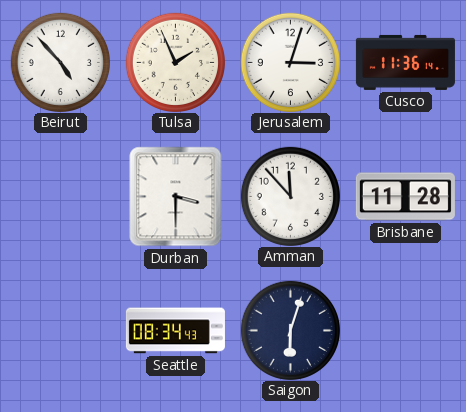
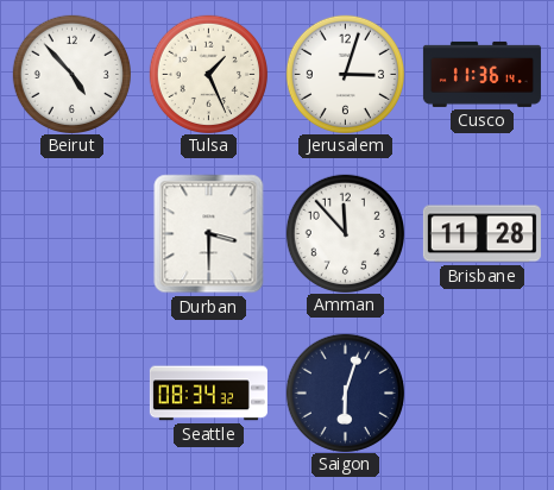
Tulsa: 1:56 -> 1:26 (208, 74)
Seattle: 08:34:43 -> 08:34:32 (208, 394)
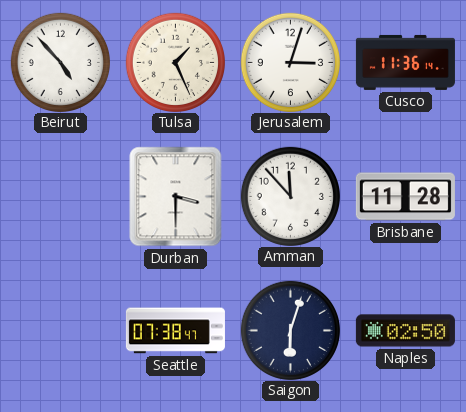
Seattle: 08:34 -> 07:38 (175, 331)
Naples: none -> 02:50 (405, 331)
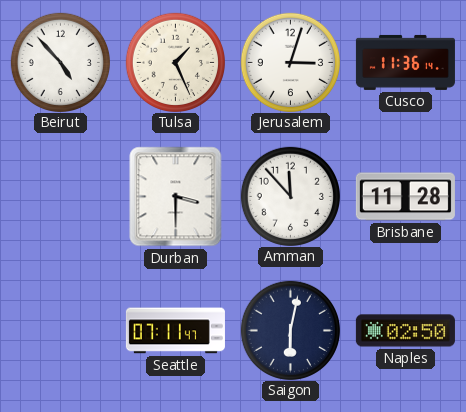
Seattle: 07:38 -> 07:11 (175, 331)
Saigon: 6:03 -> 6:02 (290, 330)
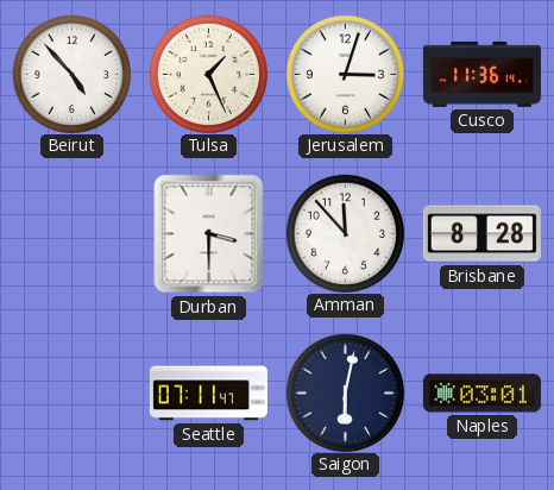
Brisbane: 11:28 -> 8:28 (481, 234)
Naples: 02:50 -> 03:01 (481, 394)
